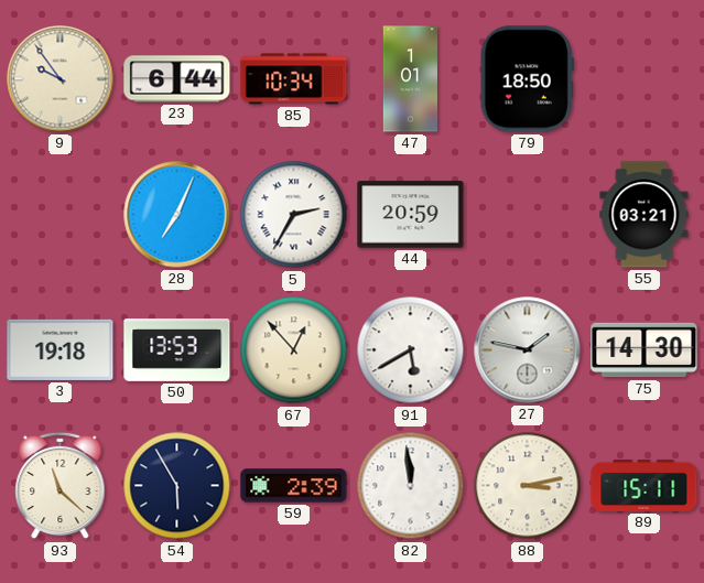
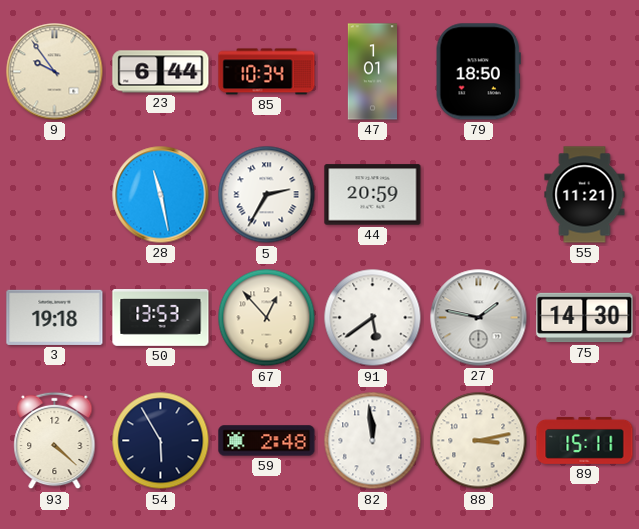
28: 7:04 -> 11:28 (161, 195)
55: 03:21 -> 11:21 (585, 195)
91: 5:40 -> 5:39 (373, 318)
93: 11:22 -> 4:22 (55, 441)
59: 2:39 -> 2:48 (267, 441)
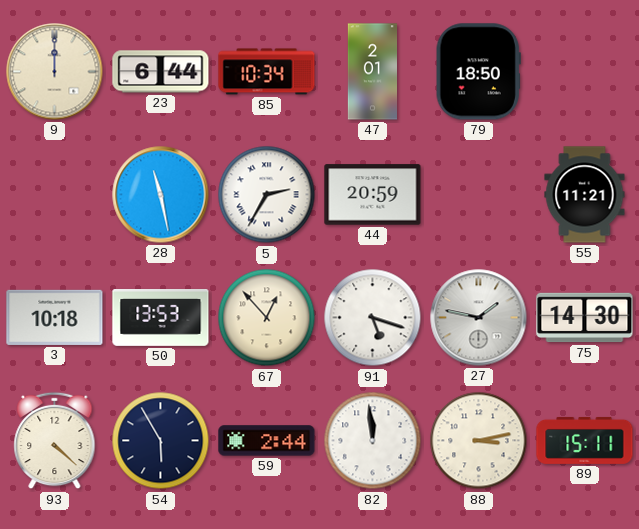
9: 9:54 -> 12:00 (55, 72)
47: 1:01 -> 2:01 (372, 72)
3: 19:18 -> 10:18 (55, 317)
91: 5:39 -> 5:18 (373, 318)
59: 2:48 -> 2:44 (267, 441)
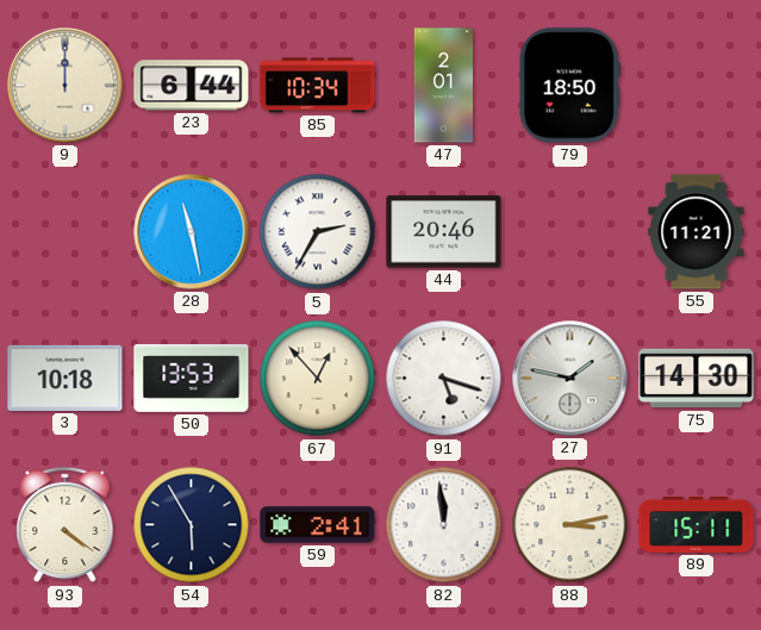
44: 20:59 -> 20:46 (444, 232)
93: 4:22 -> 4:21 (66, 525)
59: 2:44 -> 2:41 (318, 525)
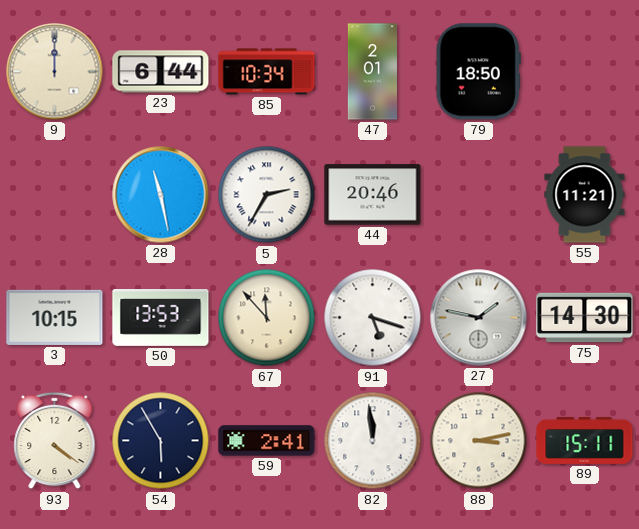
3: 10:18 -> 10:15 (55, 317)
67: 12:53 -> 11:53 (267, 318)
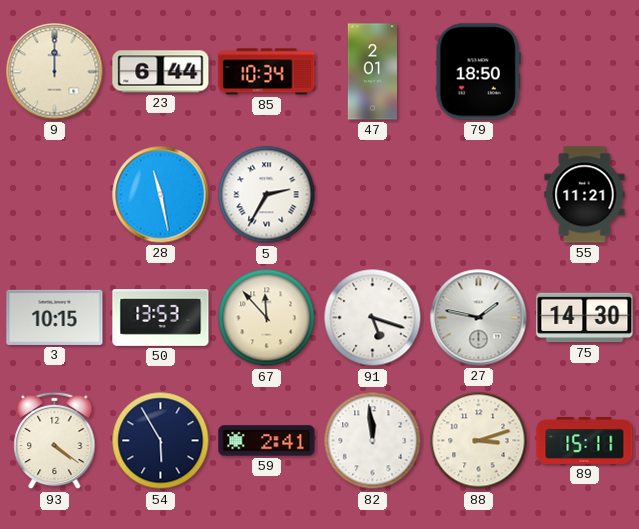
44: 20:46 -> none (373, 195)
88: 3:13 -> 3:12 (479, 441)
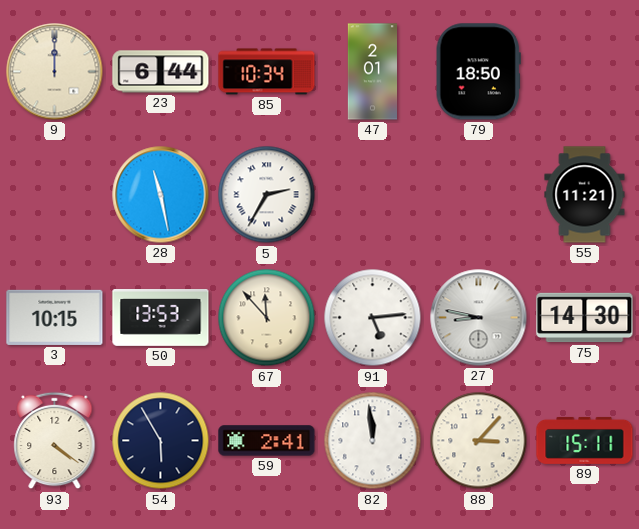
91: 5:18 -> 5:14 (373, 318)
27: 1:47 -> 8:47 (479, 318)
88: 3:12 -> 3:07 (479, 441)
